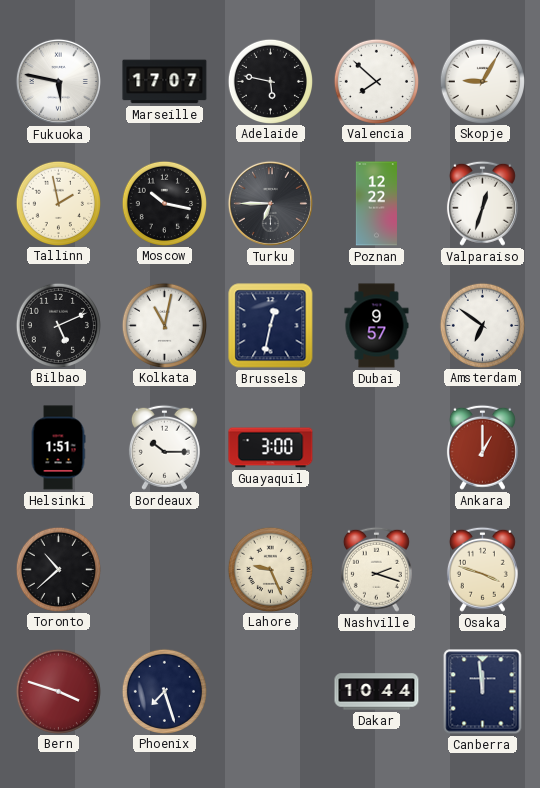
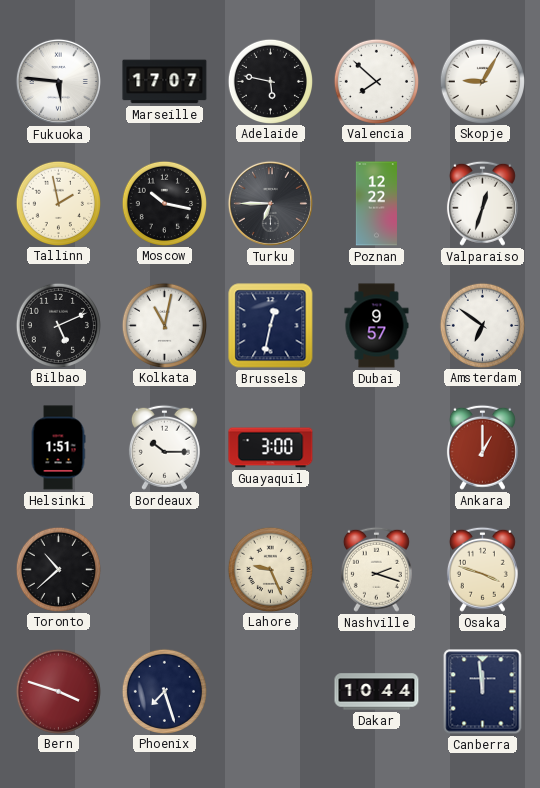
Fukuoka: 5:47 -> 5:46 (58, 81)
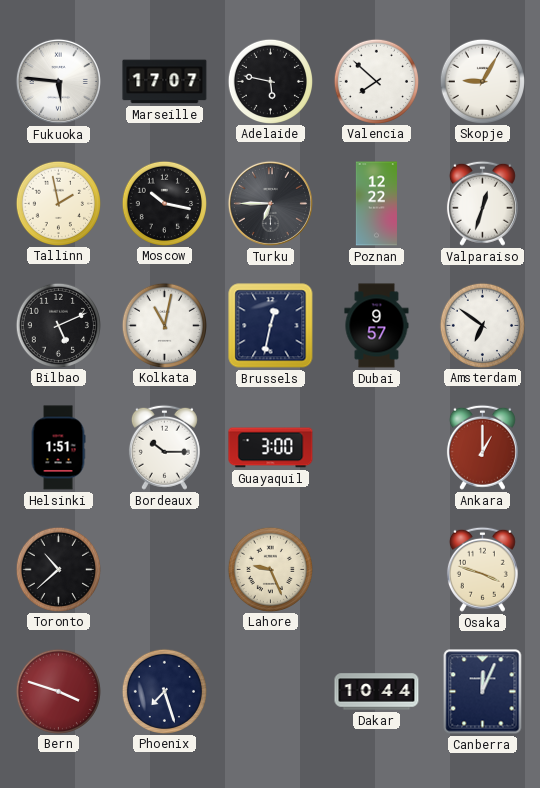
Nashville: 2:18 -> none (376, 569)
Canberra: 11:59 -> 12:04 (483, 692)
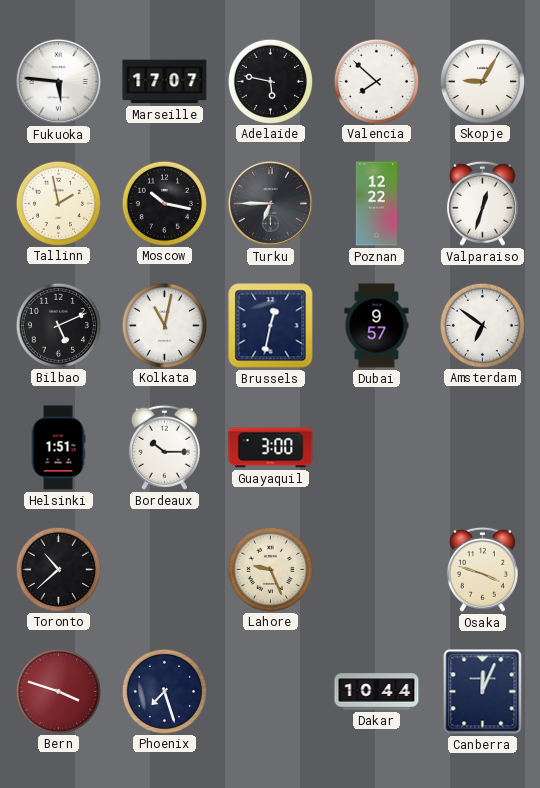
Ankara: 1:00 -> none (482, 447)
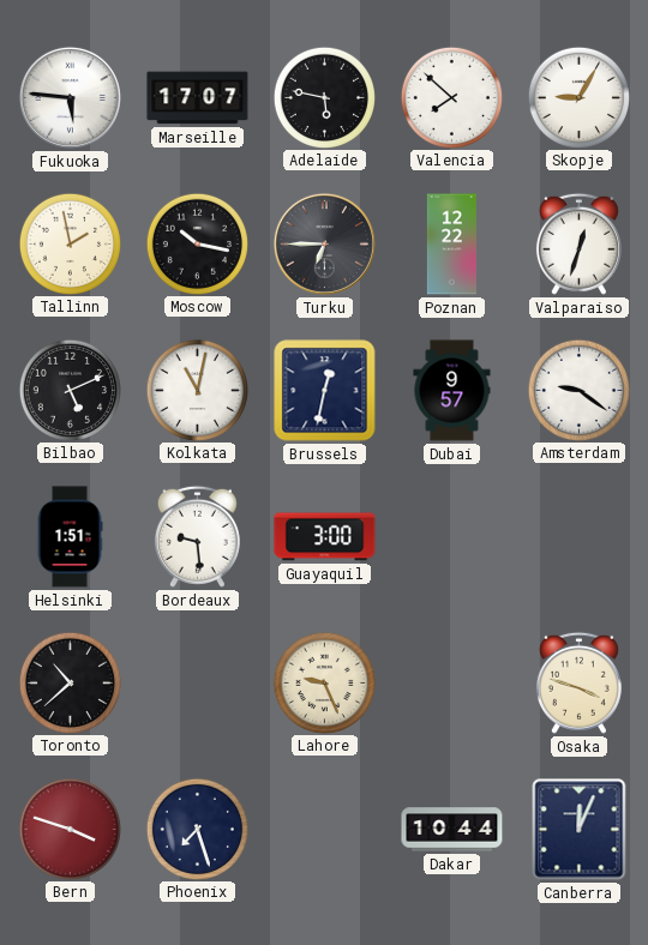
Amsterdam: 6:51 -> 9:21 (578, 390)
Bordeaux: 10:15 -> 9:29 (197, 536)
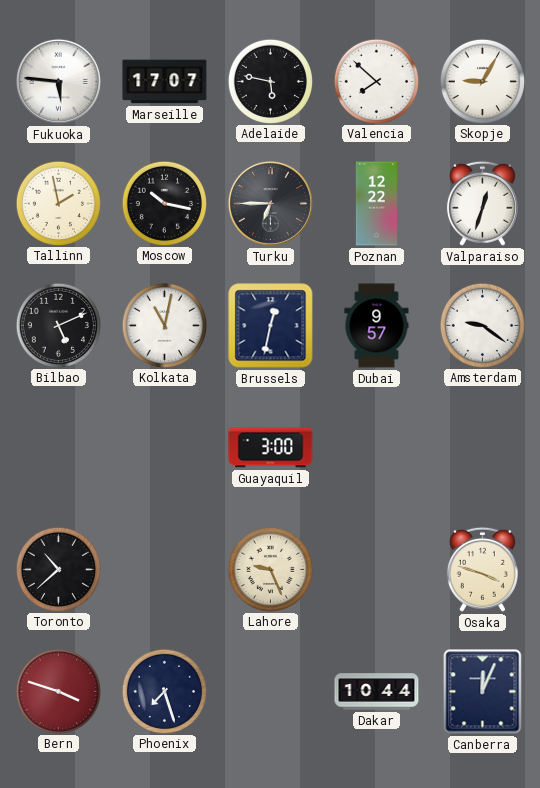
Helsinki: 1:51 -> none (70, 537)
Bordeaux: 9:29 -> none (197, 536)
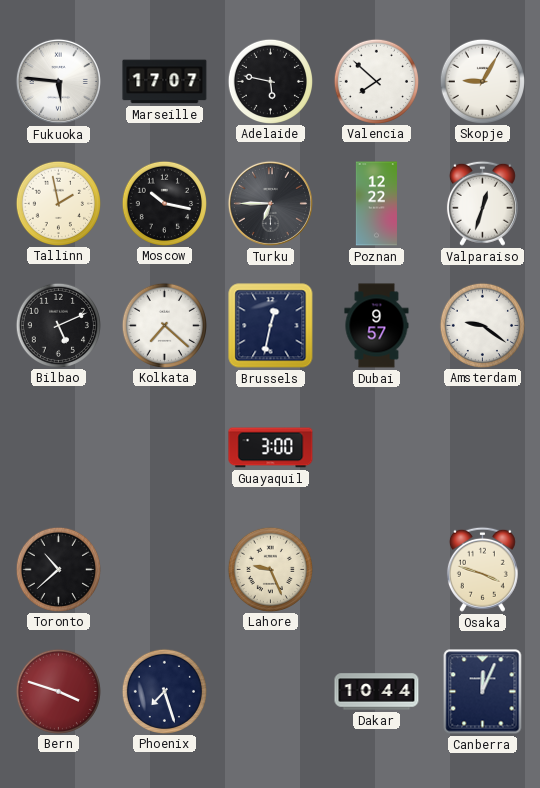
Kolkata: 11:02 -> 7:22 (164, 325)
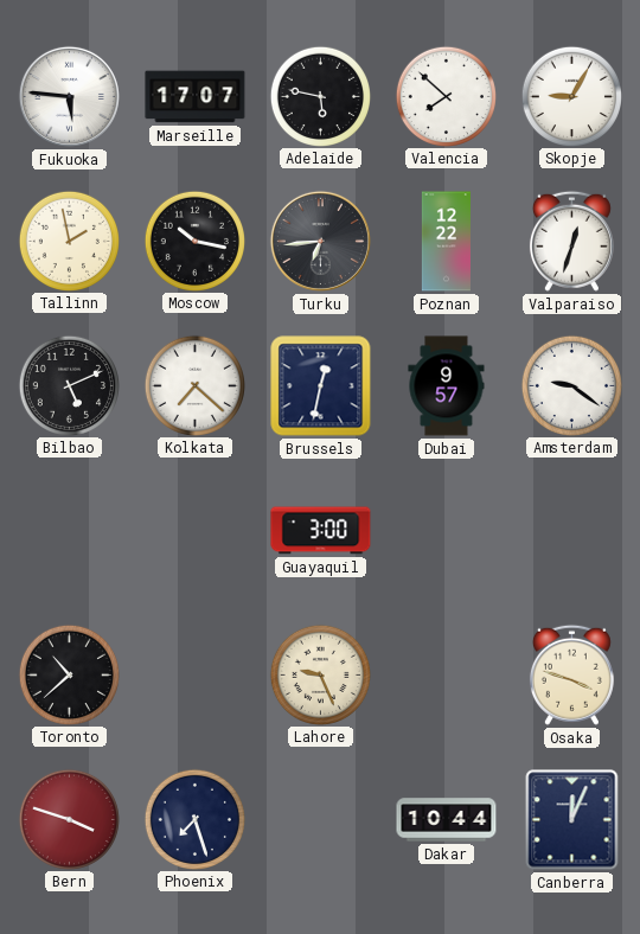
Turku: 6:45 -> 6:44 (320, 241)
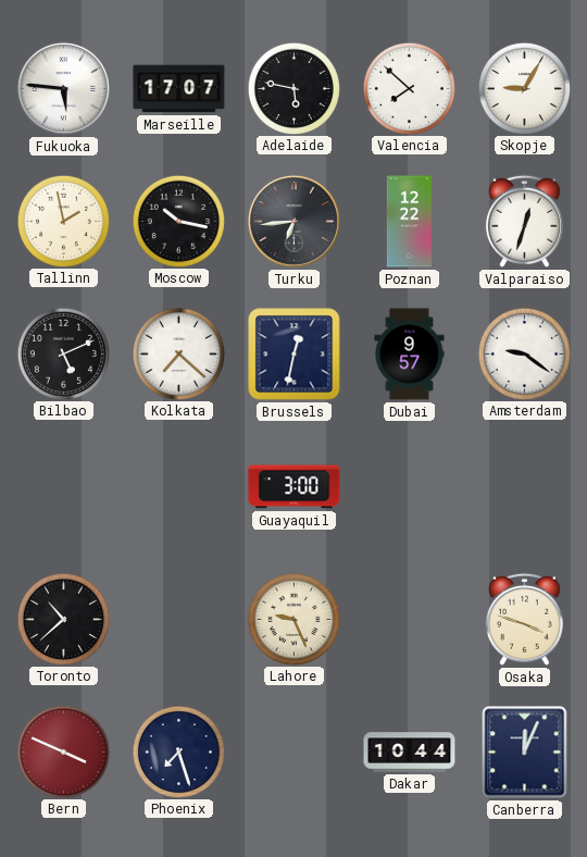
Bern: 3:48 -> 3:49 (63, 752)
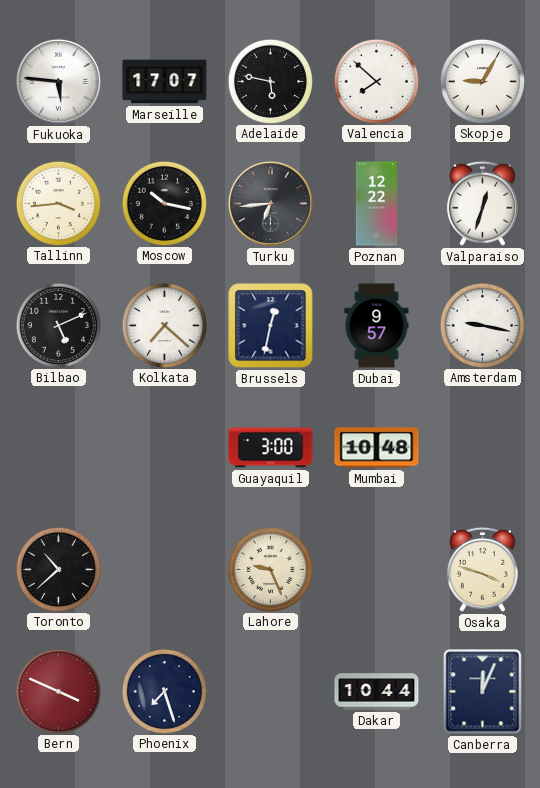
Tallinn: 1:58 -> 3:44 (58, 203)
Amsterdam: 9:21 -> 9:17 (482, 325)
Mumbai: none -> 10:48 (377, 448)
